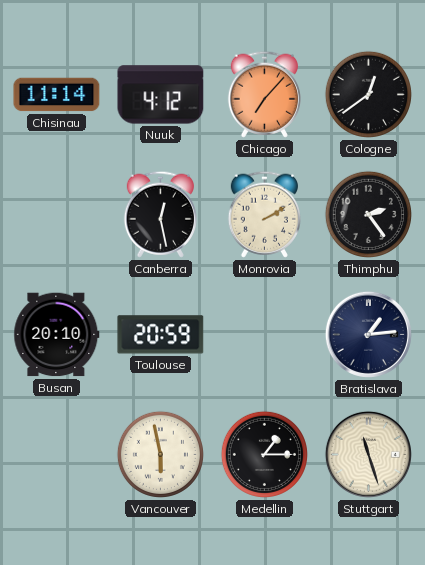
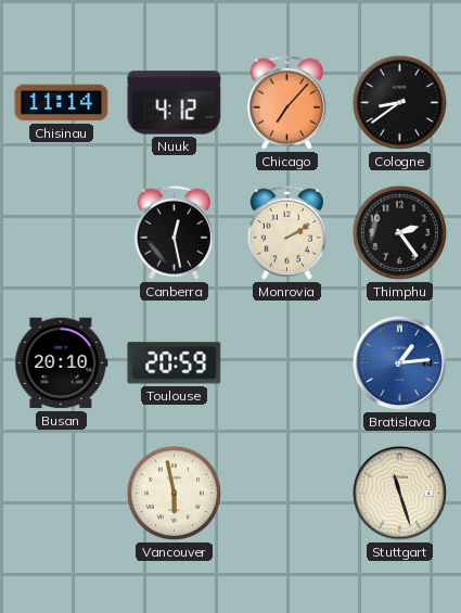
Cologne: 12:39 -> 8:39 (399, 102)
Bratislava dial: navy -> blue (399, 362)
Medellin: 1:15 -> none (264, 454)
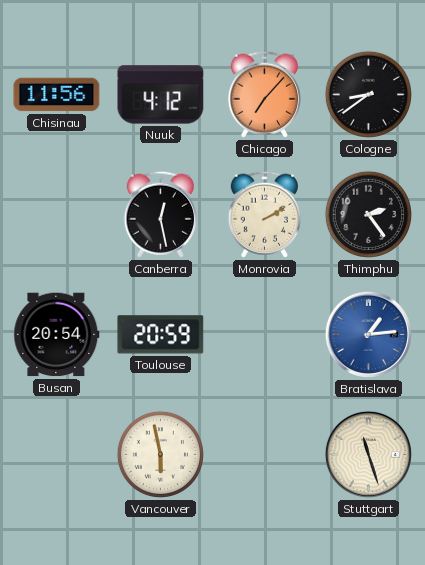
Chisinau: 11:14 -> 11:56 (57, 95)
Busan: 20:10 -> 20:54 (57, 335)
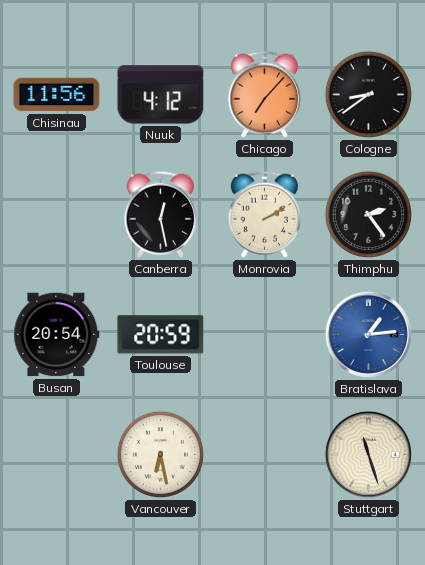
Vancouver: 5:58 -> 6:28 (160, 454)
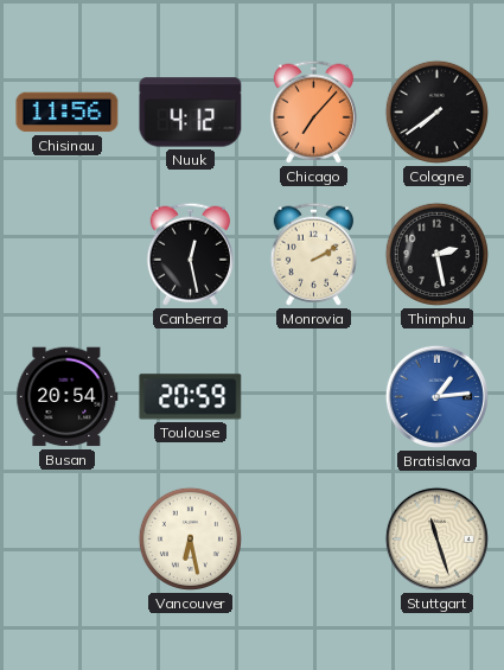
Cologne: 8:39 -> 7:39 (436, 111)
Thimphu: 2:24 -> 2:28 (436, 254)
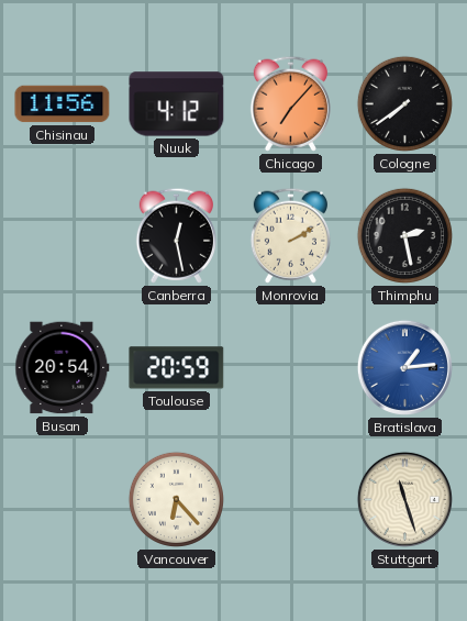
Vancouver: 6:28 -> 6:23 (176, 499)
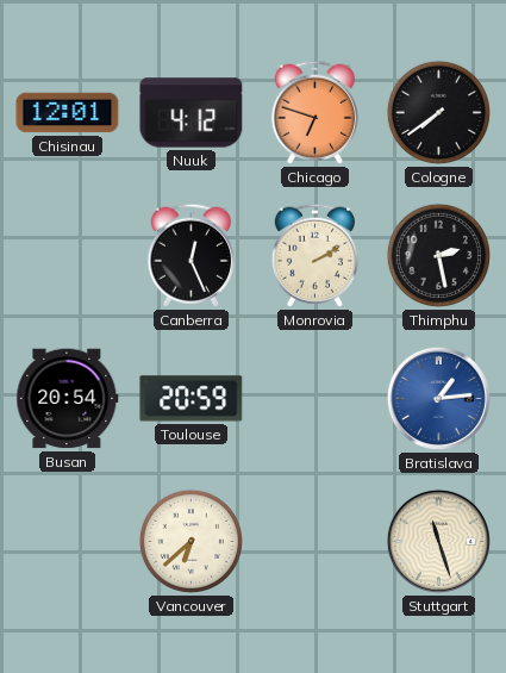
Chisinau: 11:56 -> 12:01 (68, 113)
Chicago: 7:07 -> 6:48 (314, 112)
Canberra: 12:28 -> 12:26 (190, 255)
Vancouver: 6:23 -> 6:38 (190, 541)
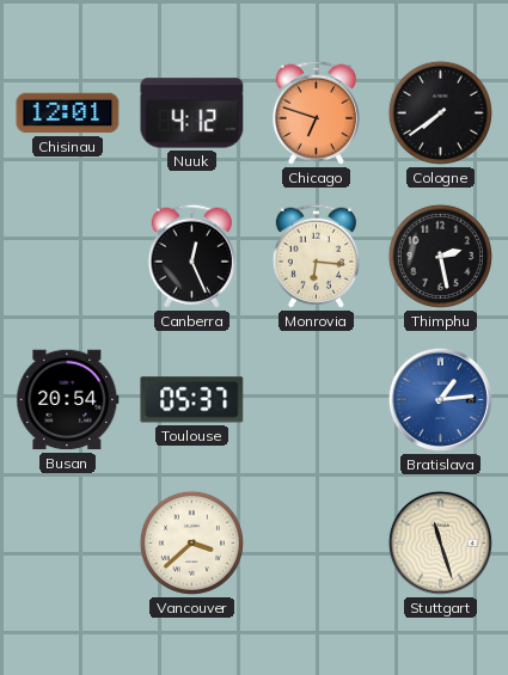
Monrovia: 2:10 -> 6:16 (316, 256)
Toulouse: 20:59 -> 05:37 (192, 400)
Vancouver: 6:38 -> 3:38 (191, 542)
